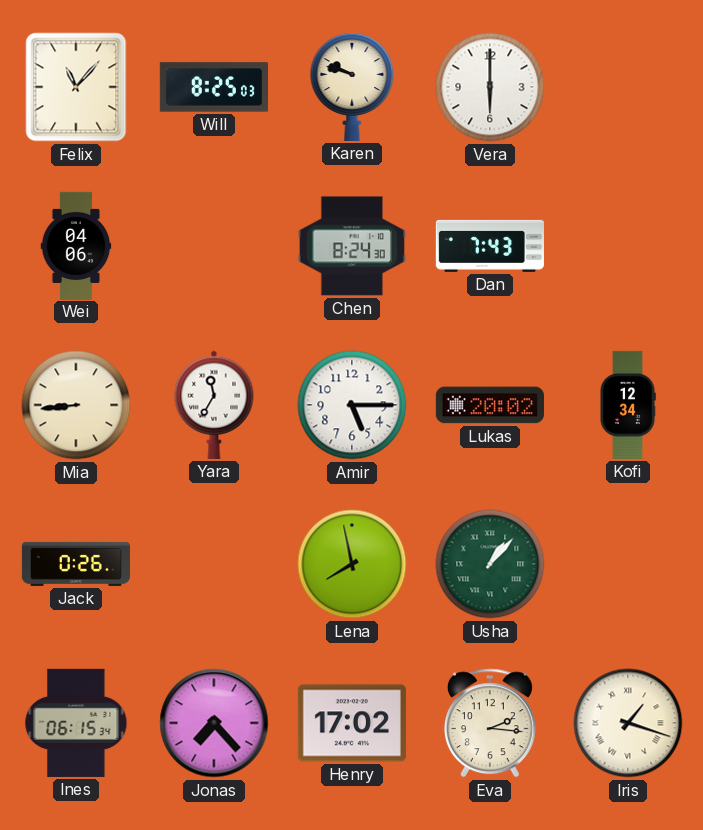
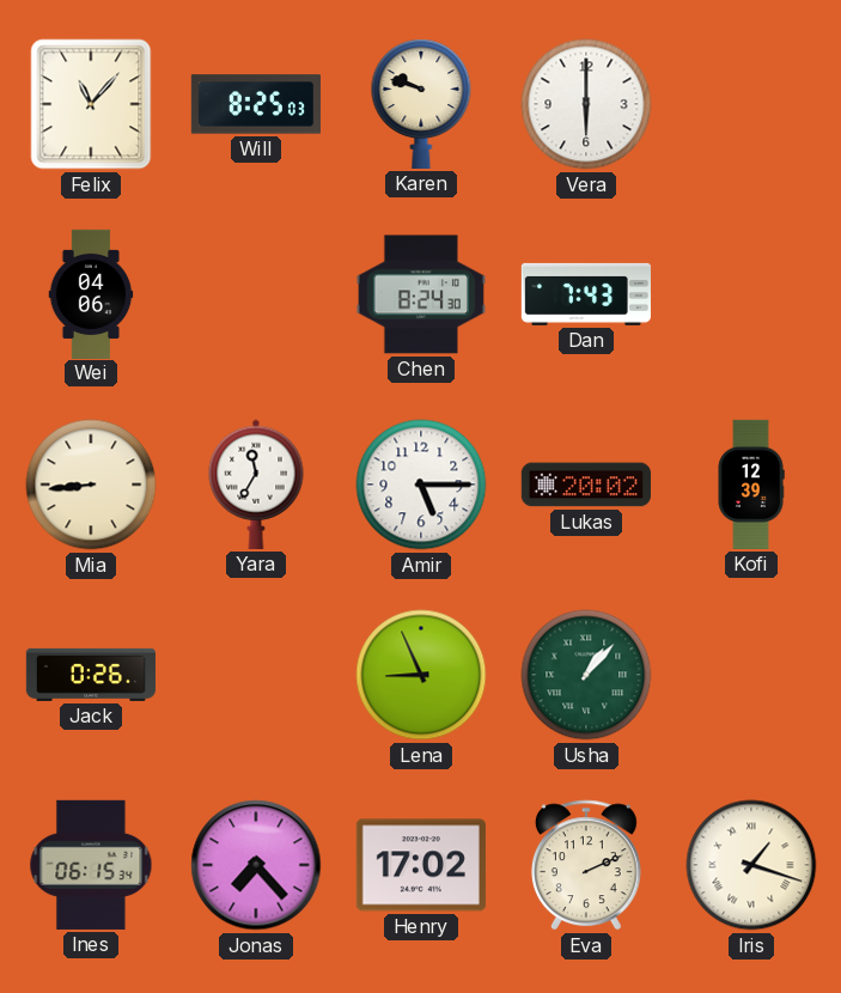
Kofi: 12:34 -> 12:39 (751, 485)
Lena: 7:58 -> 8:56 (421, 675)
Eva: 2:16 -> 2:11 (586, 865)
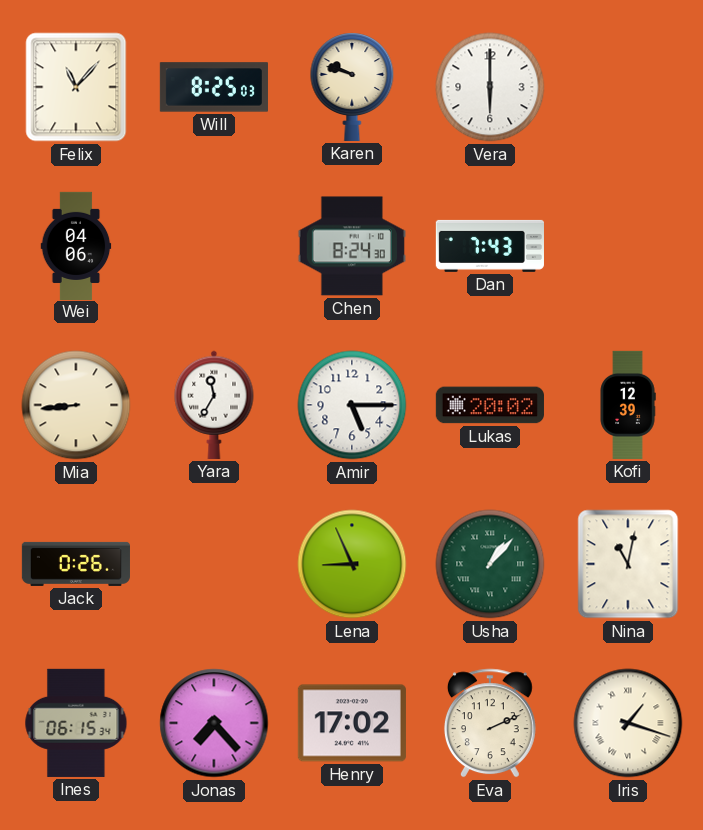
Nina: none -> 11:02 (628, 564)
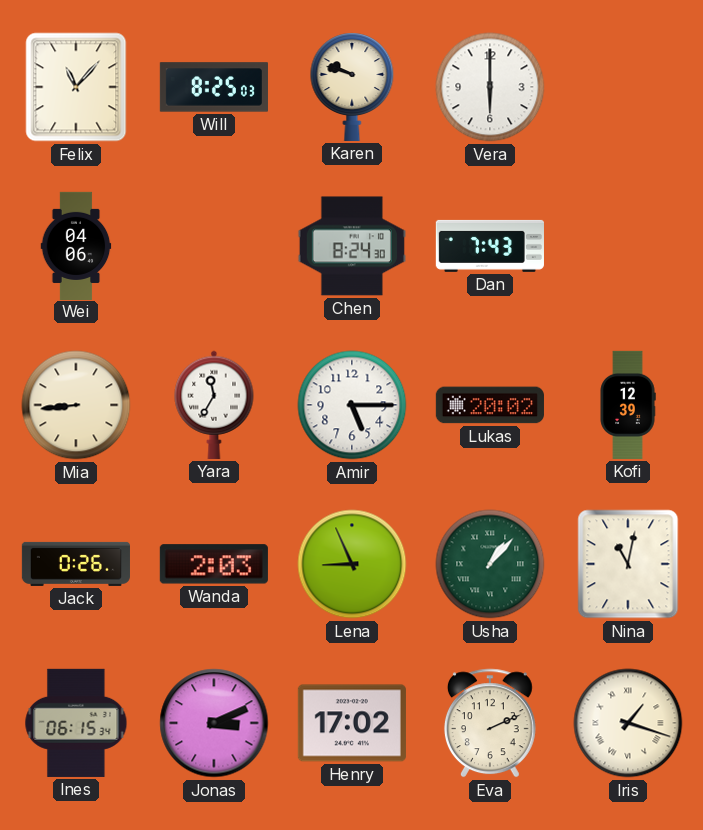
Wanda: none -> 2:03 (214, 564)
Jonas: 7:23 -> 3:11 (214, 723)
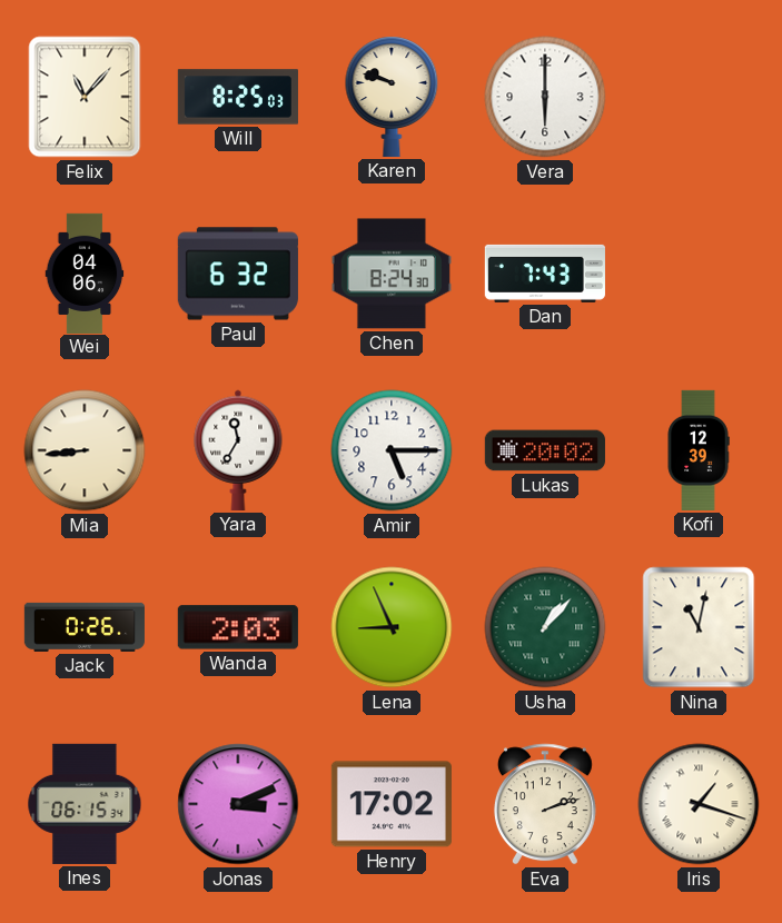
Paul: none -> 6:32 (238, 274)
Eva: 2:11 -> 2:12 (545, 804)
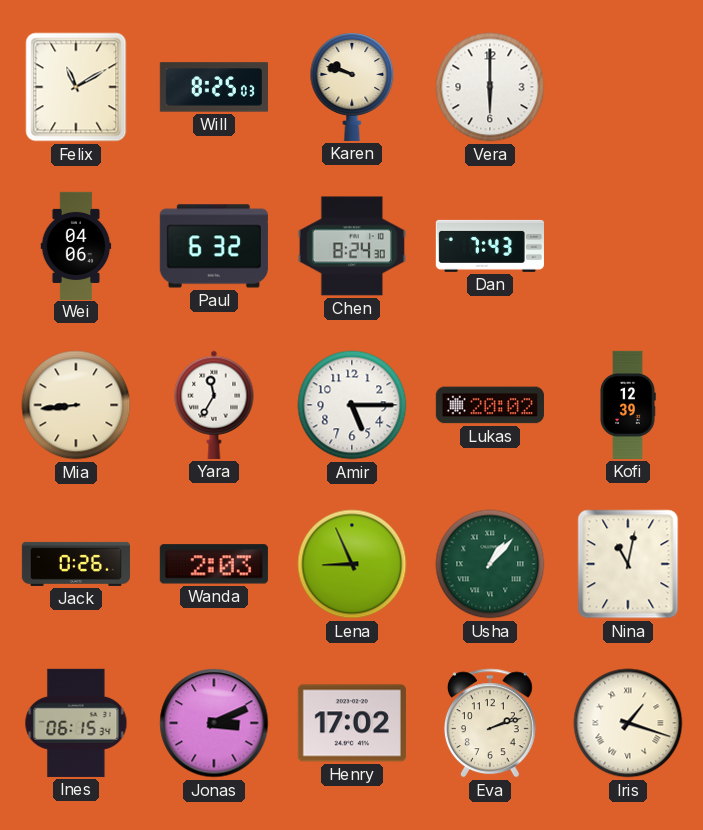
Felix: 11:07 -> 11:10 (76, 87)
